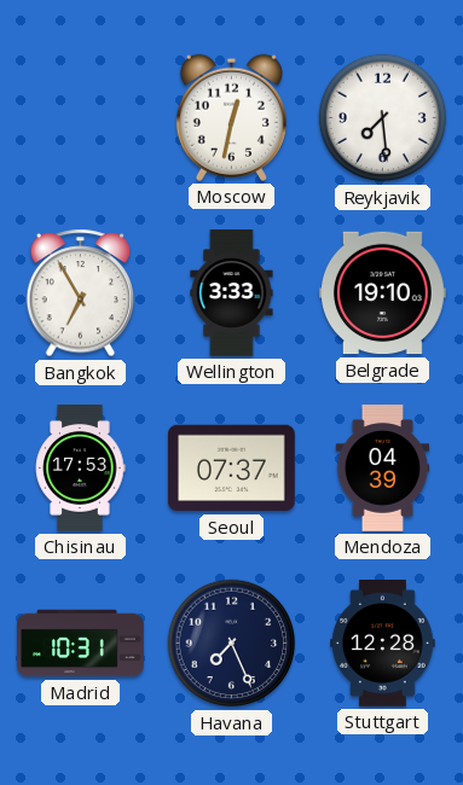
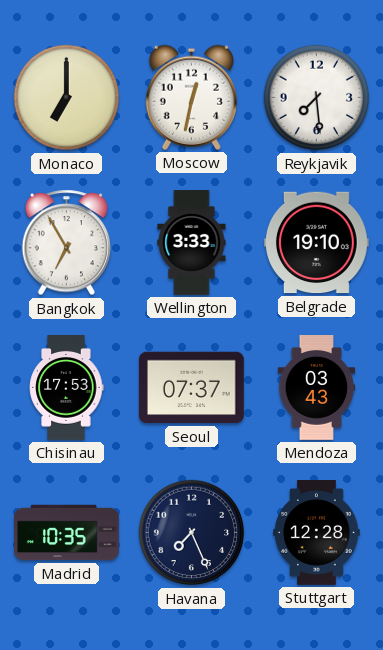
Monaco: none -> 7:00 (67, 98)
Mendoza: 04:39 -> 03:43 (317, 388)
Madrid: 10:31 -> 10:35 (67, 533)
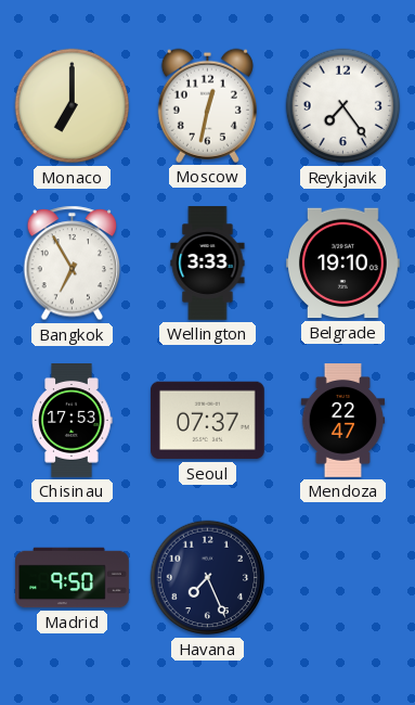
Reykjavik: 7:29 -> 7:24 (343, 106)
Mendoza: 03:43 -> 22:47 (343, 421)
Madrid: 10:35 -> 9:50 (73, 578)
Stuttgart: 12:28 -> none (317, 533)
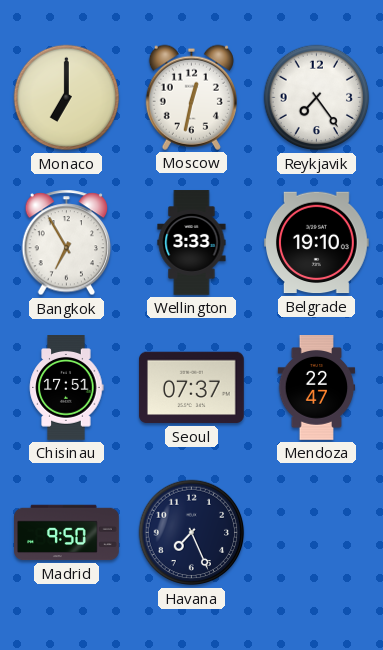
Chisinau: 17:53 -> 17:51 (66, 388)
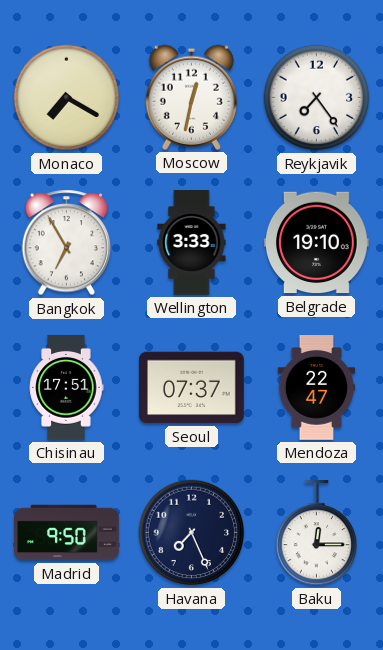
Monaco: 7:00 -> 7:20 (67, 98)
Baku: none -> 12:15 (316, 534)
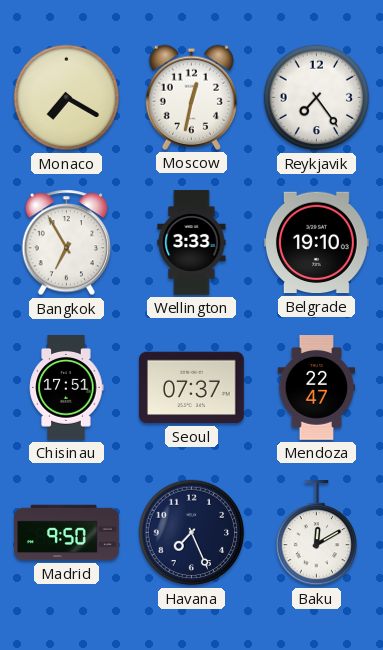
Baku: 12:15 -> 12:10 (316, 534)
